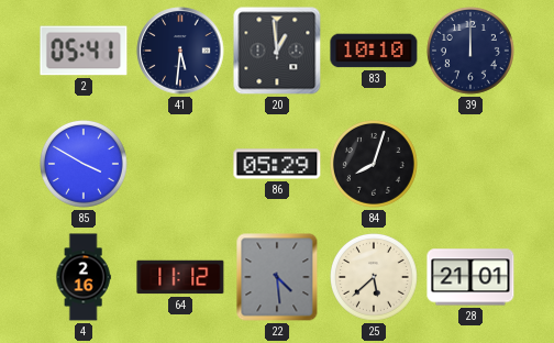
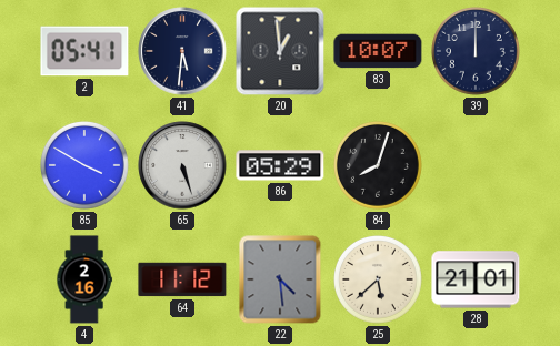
83: 10:10 -> 10:07 (378, 51)
65: none -> 5:27 (182, 165)
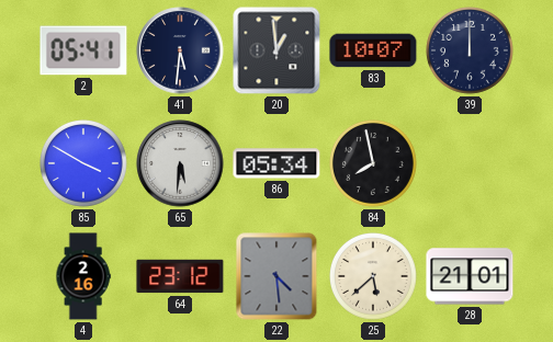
65: 5:27 -> 5:31 (180, 163)
86: 05:29 -> 05:34 (276, 163)
84: 8:03 -> 7:58 (374, 164)
64: 11:12 -> 23:12 (180, 276)
